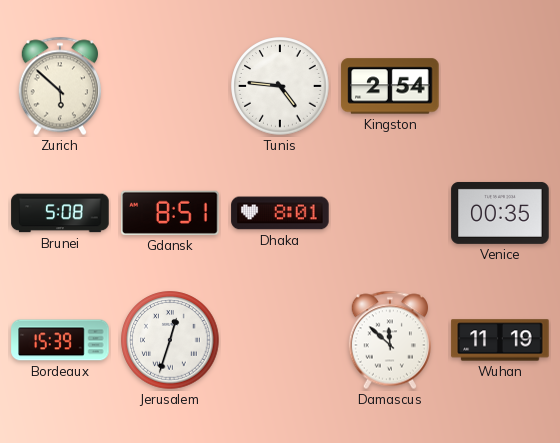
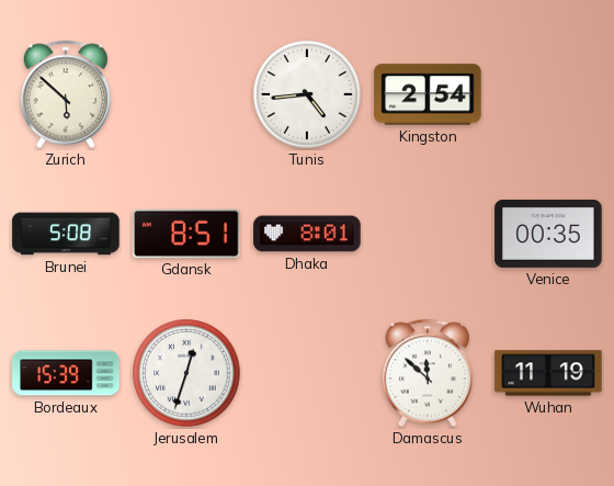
Tunis: 4:46 -> 4:44 (307, 94)
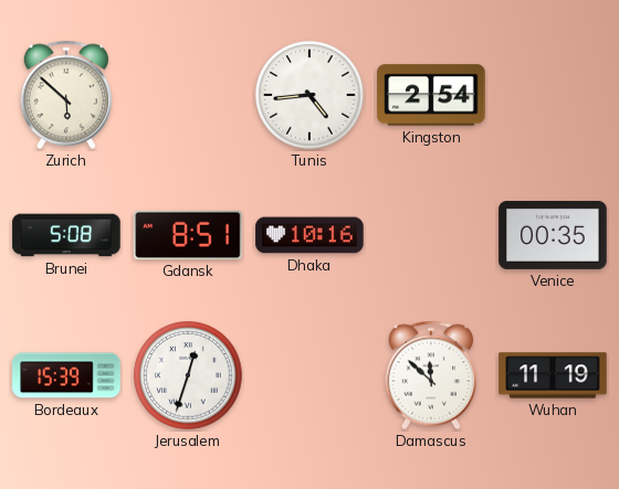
Dhaka: 8:01 -> 10:16 (309, 235)
